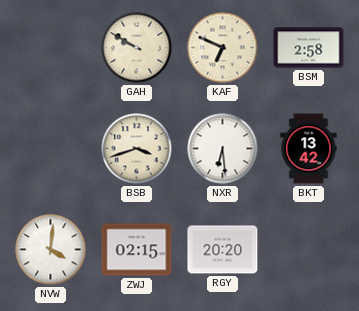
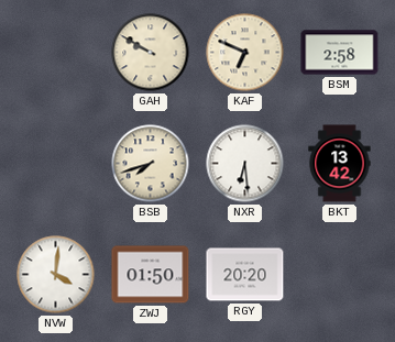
BSB: 3:42 -> 7:42 (151, 164)
ZWJ: 02:15 -> 01:50 (151, 275)
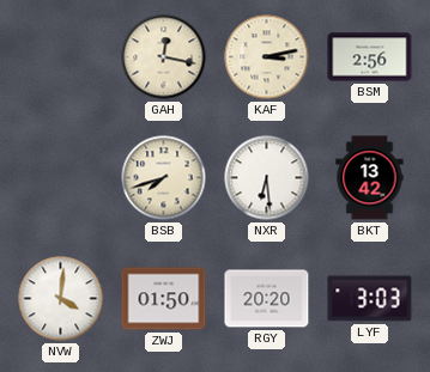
GAH: 9:50 -> 12:17 (164, 57)
KAF: 6:49 -> 3:13 (267, 57)
BSM: 2:58 -> 2:56 (370, 57)
LYF: none -> 3:03 (370, 299)
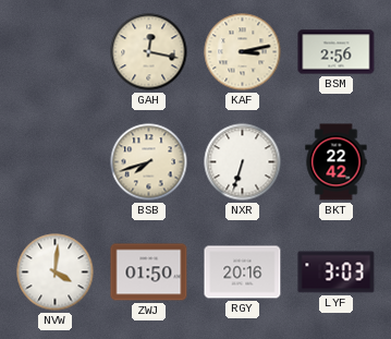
NXR: 6:29 -> 6:33 (243, 162)
BKT: 13:42 -> 22:42 (337, 162)
RGY: 20:20 -> 20:16 (243, 273)
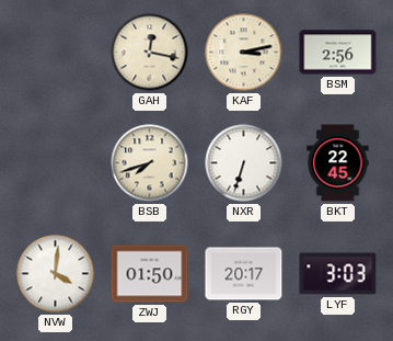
BKT: 22:42 -> 22:45 (338, 163)
RGY: 20:16 -> 20:17 (244, 274)
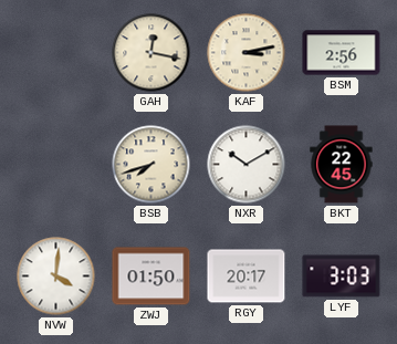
NXR: 6:33 -> 10:10 (247, 165)
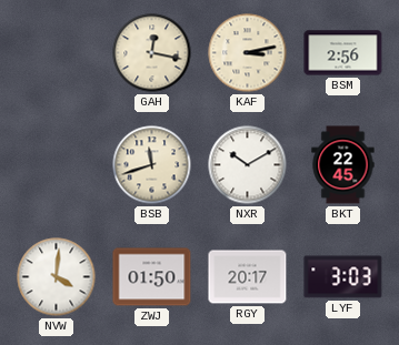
BSB: 7:42 -> 11:42 (152, 165)
